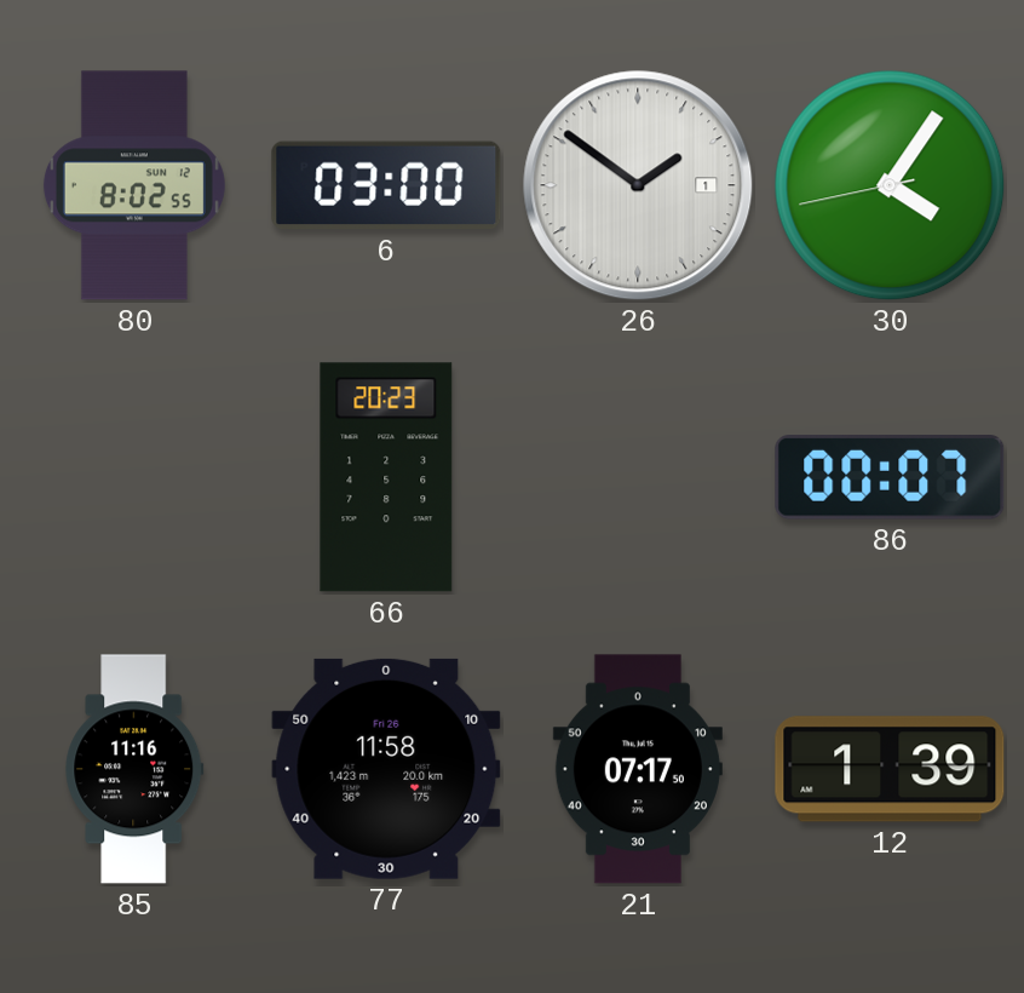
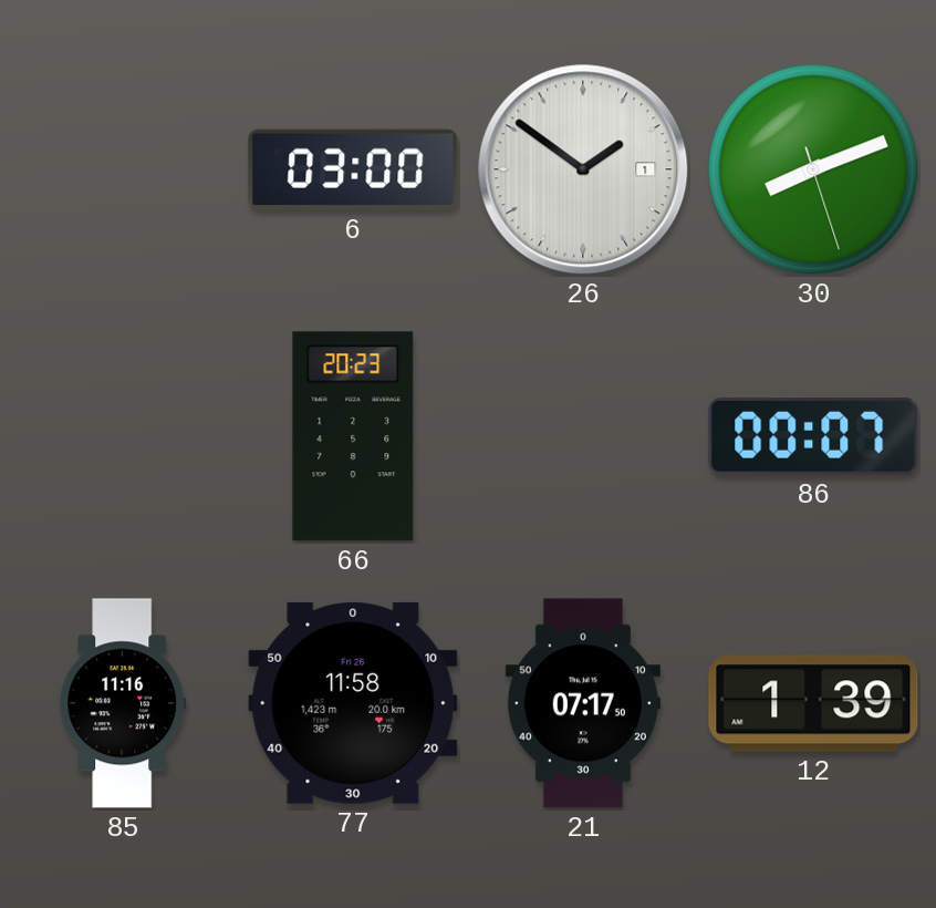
80: 8:02 -> none (134, 185)
30: 4:05 -> 8:11 (813, 169)
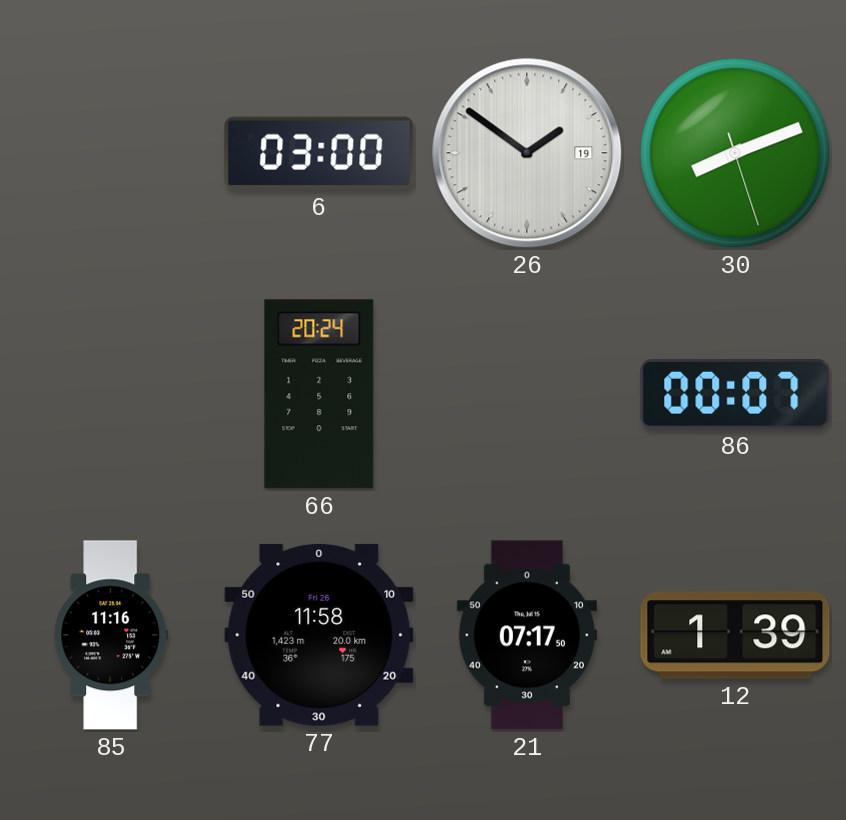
26 date: 1 -> 19 (527, 153)
66: 20:23 -> 20:24 (319, 394)
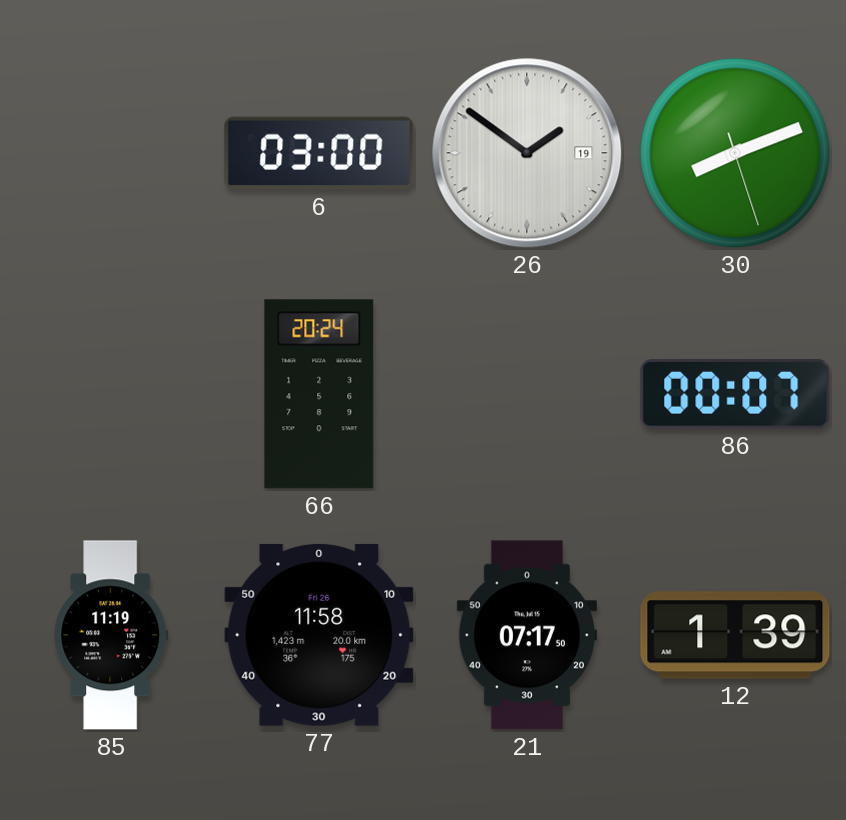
85: 11:16 -> 11:19 (111, 635)
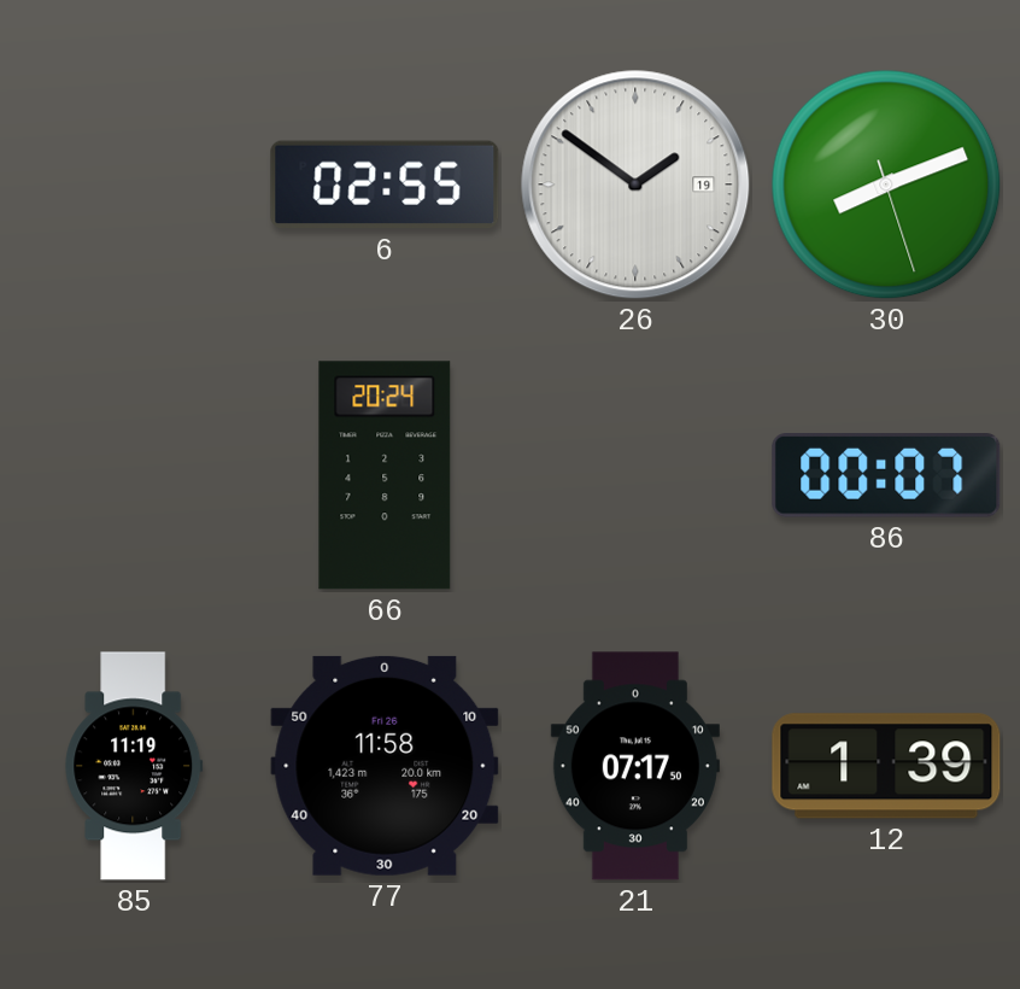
6: 03:00 -> 02:55 (385, 185)
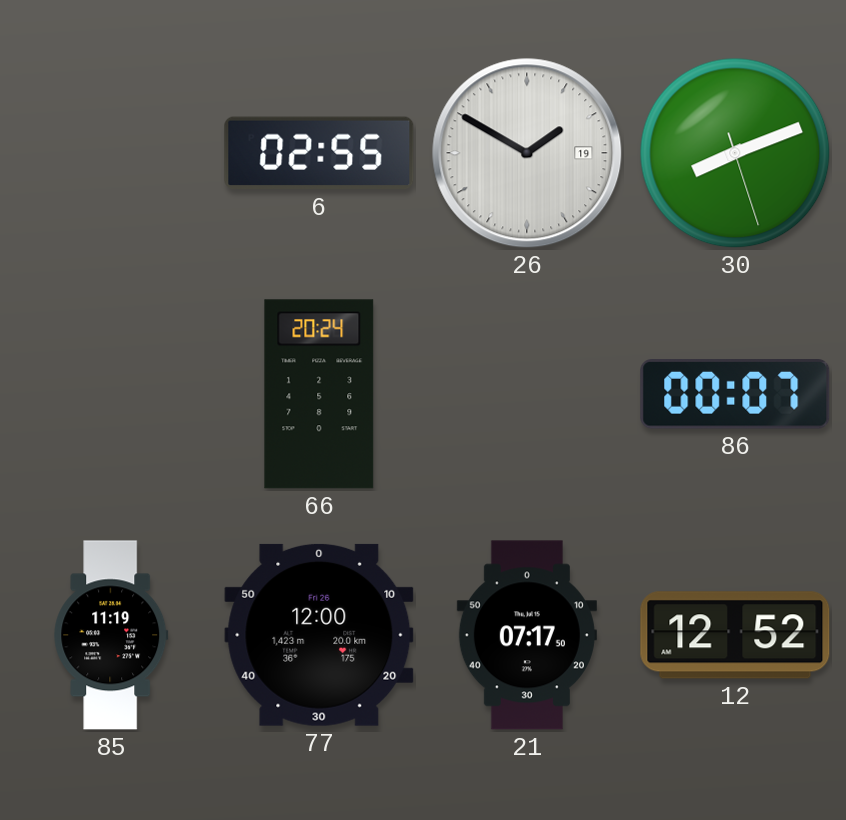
26: 1:51 -> 1:50 (527, 153)
77: 11:58 -> 12:00 (319, 635)
12: 1:39 -> 12:52 (735, 635)
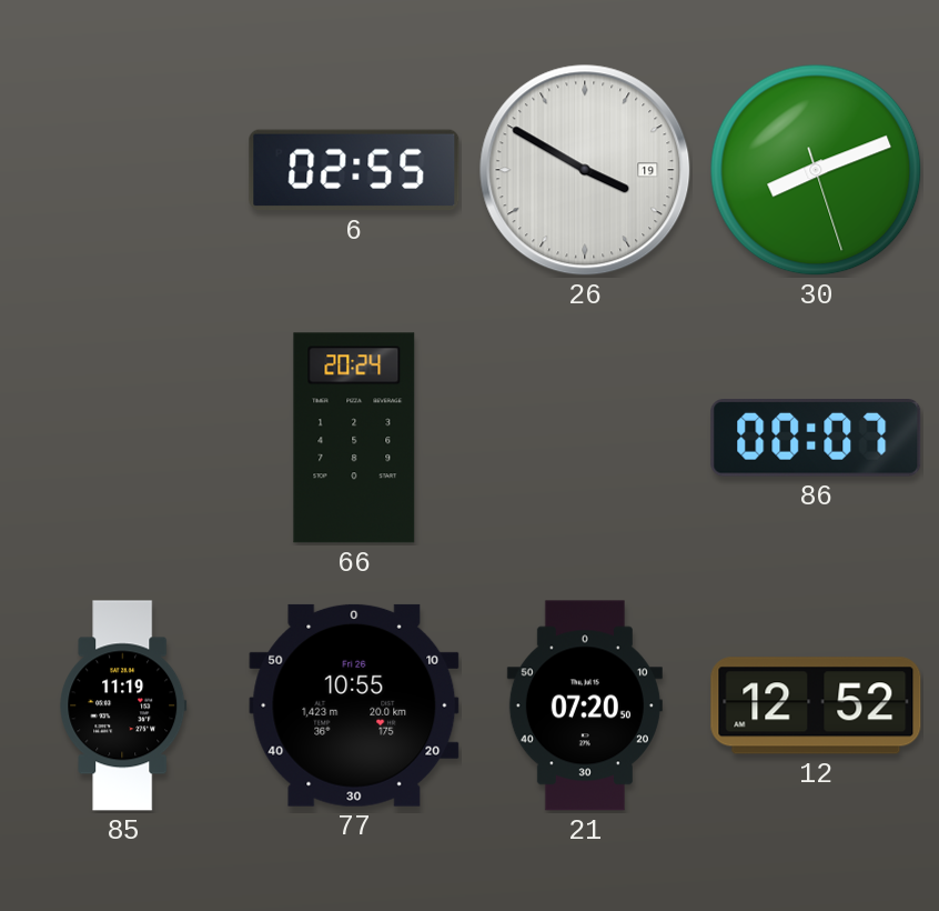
26: 1:50 -> 3:50 (585, 170)
77: 12:00 -> 10:55 (354, 705)
21: 07:17 -> 07:20 (585, 705)
